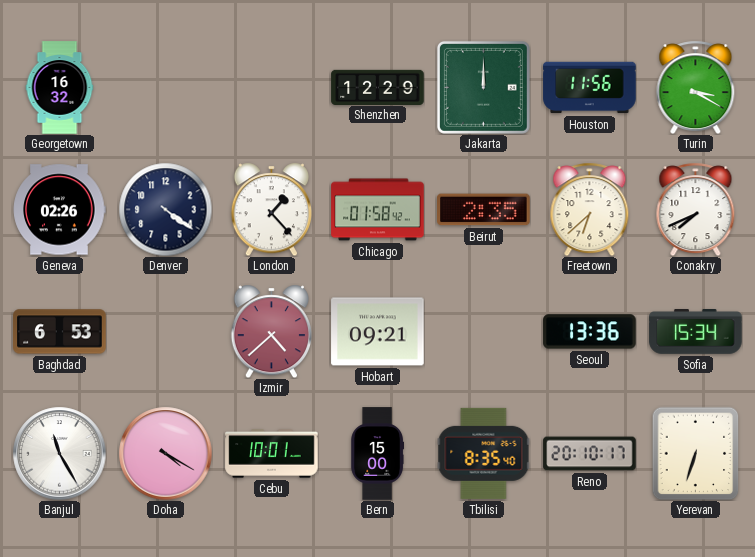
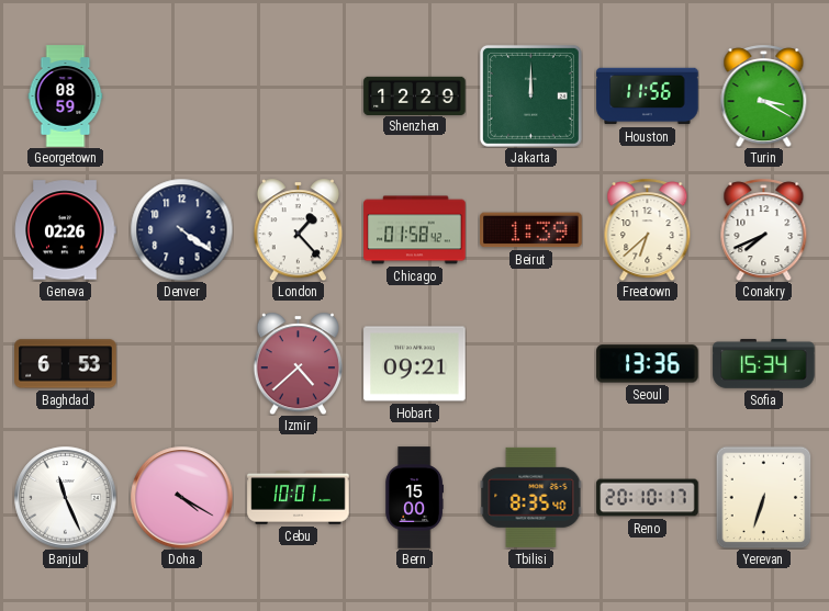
Georgetown: 16:32 -> 08:59 (66, 97)
Beirut: 2:35 -> 1:39 (531, 230)
Banjul: 11:25 -> 11:26 (65, 497)
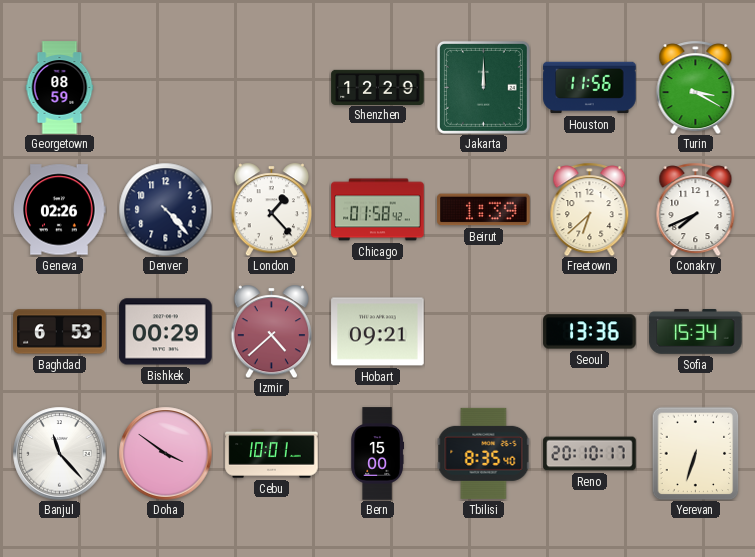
Denver: 4:21 -> 4:23 (165, 209)
Bishkek: none -> 00:29 (166, 332)
Banjul: 11:26 -> 11:23 (59, 453)
Doha: 4:20 -> 3:51 (165, 453)
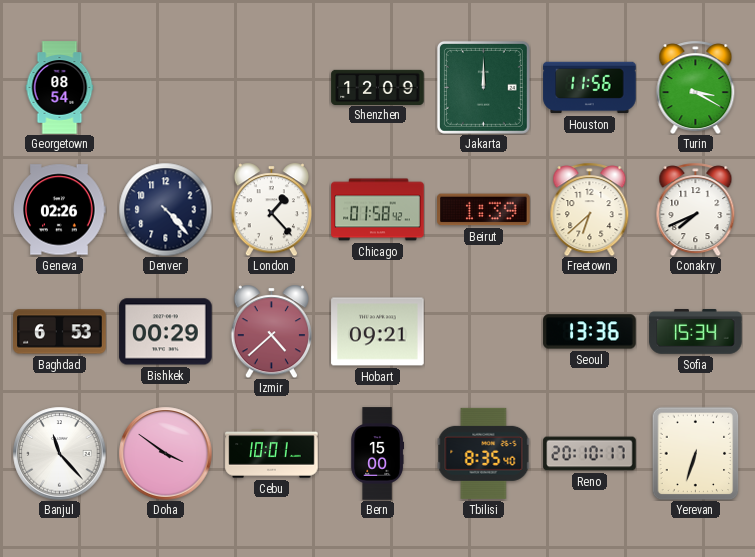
Georgetown: 08:59 -> 08:54 (60, 88)
Shenzhen: 12:29 -> 12:09 (378, 87)
